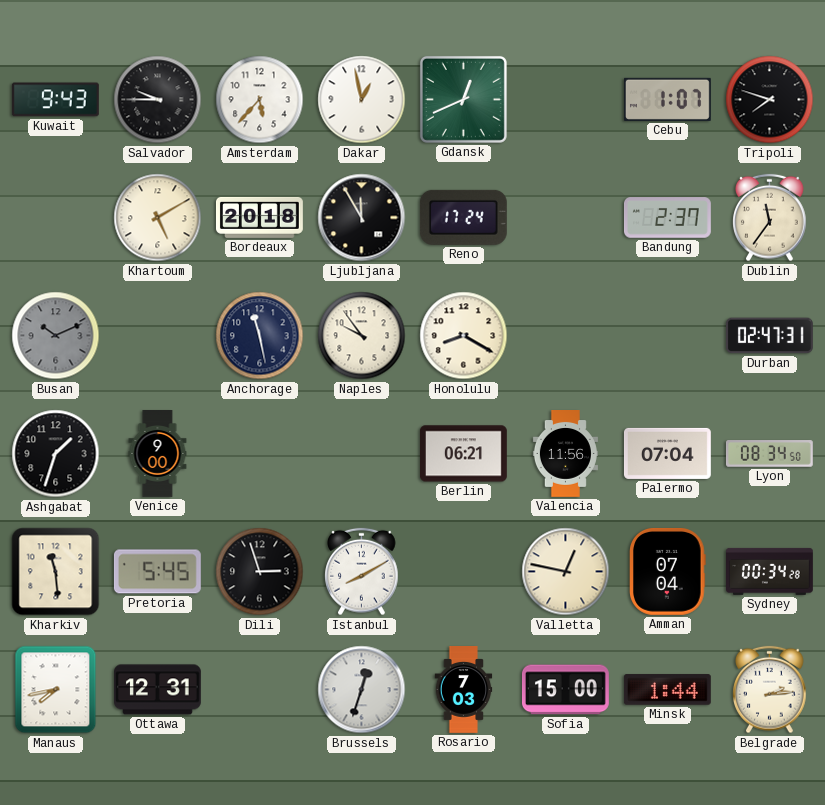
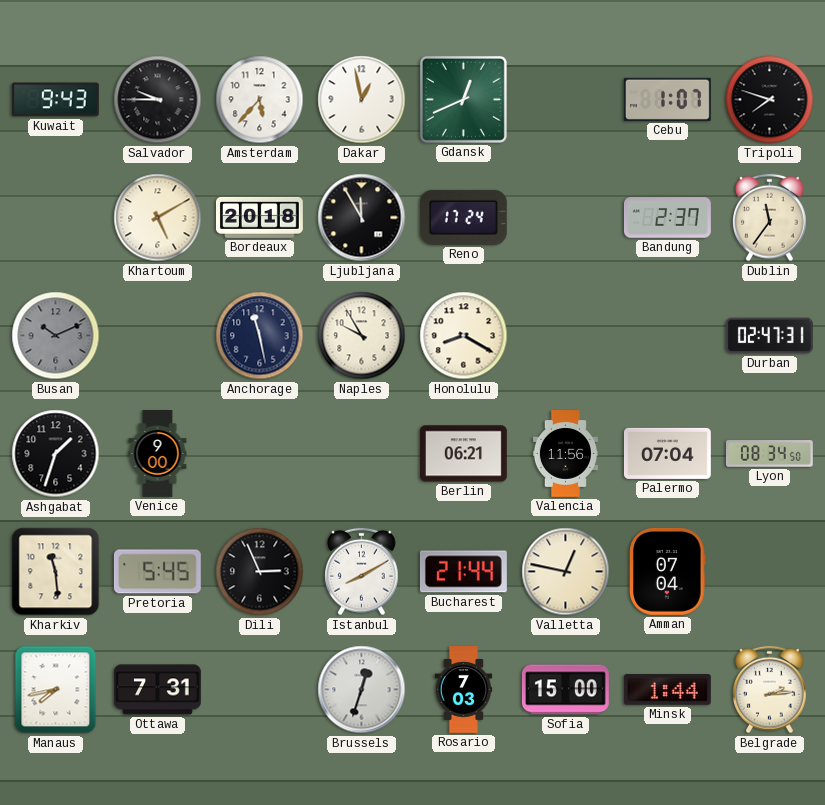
Naples: 9:54 -> 9:55 (362, 336)
Dili: 2:57 -> 2:56 (260, 572)
Bucharest: none -> 21:44 (463, 572)
Sydney: 00:34 -> none (770, 571)
Ottawa: 12:31 -> 7:31 (158, 690)
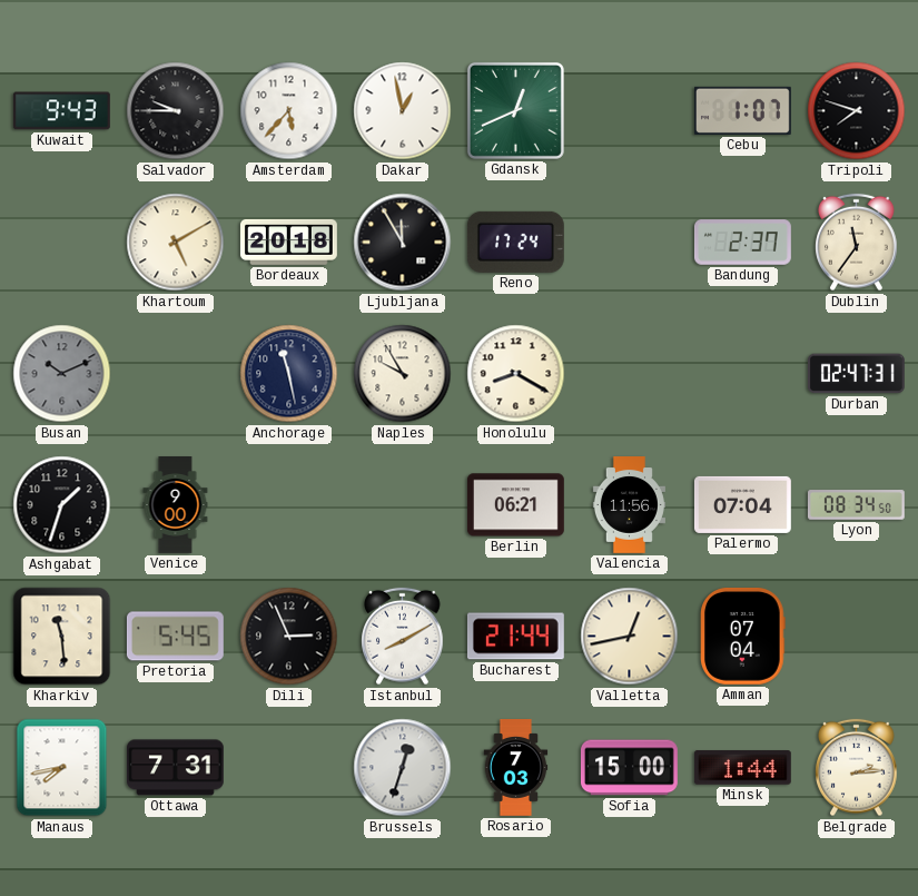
Valletta: 12:47 -> 12:43 (630, 637)
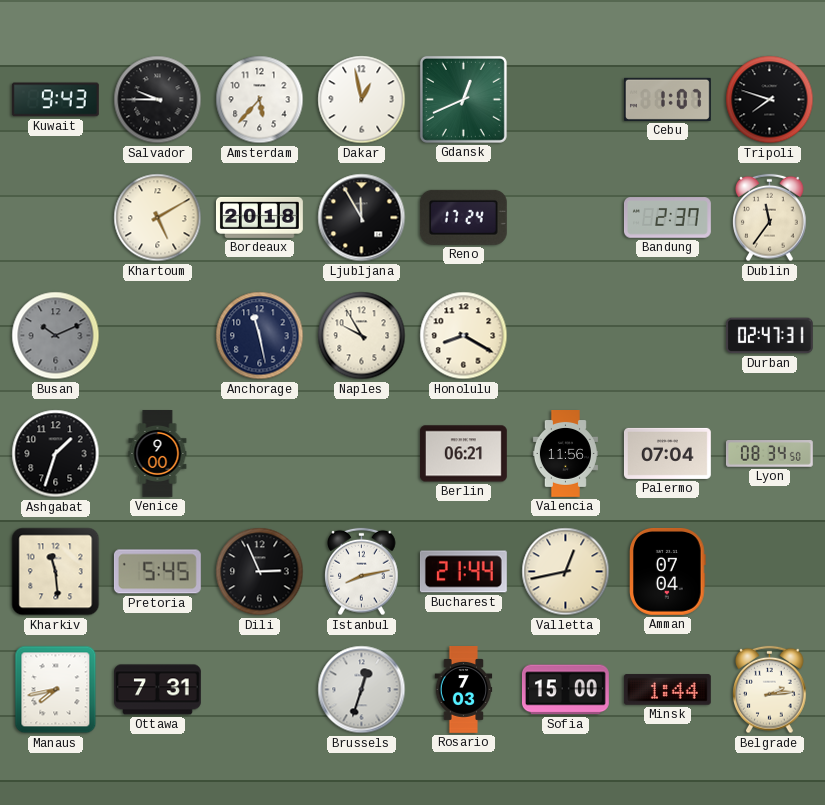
Istanbul: 8:10 -> 8:13 (362, 572)
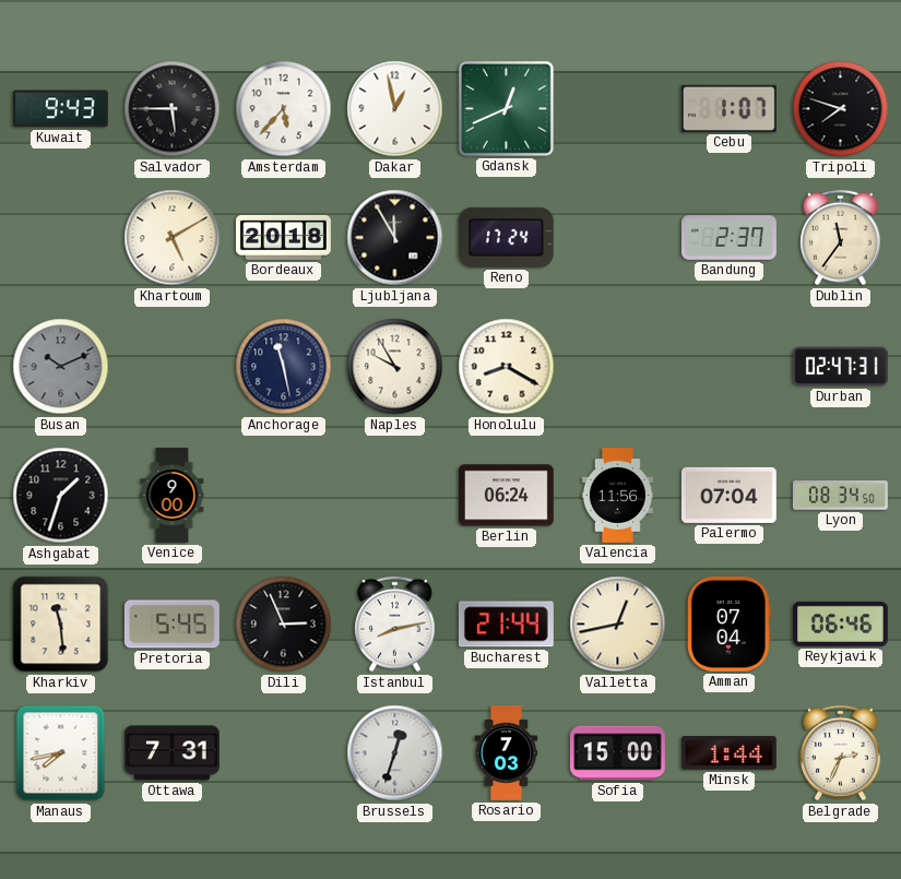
Salvador: 9:45 -> 5:45 (173, 109)
Berlin: 06:21 -> 06:24 (506, 496)
Reykjavik: none -> 06:46 (841, 623)
Belgrade: 2:14 -> 2:34 (841, 753)
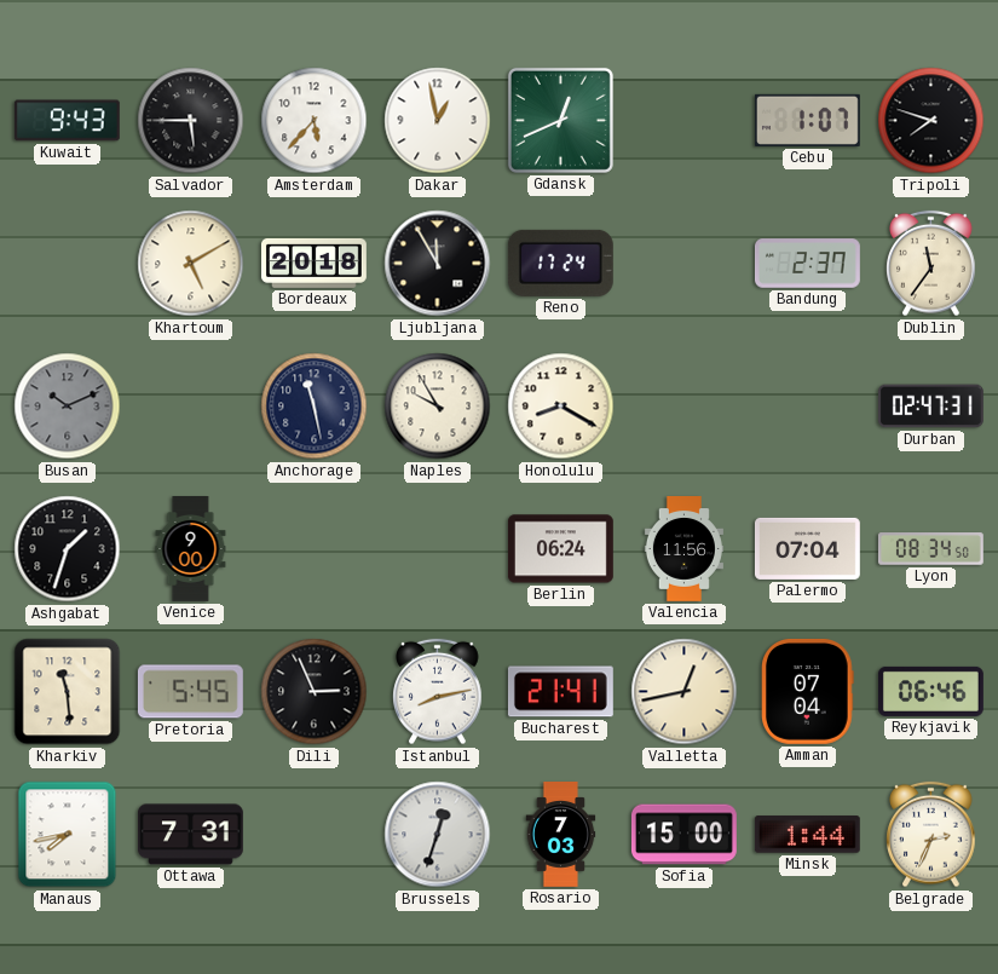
Bucharest: 21:44 -> 21:41 (560, 692)
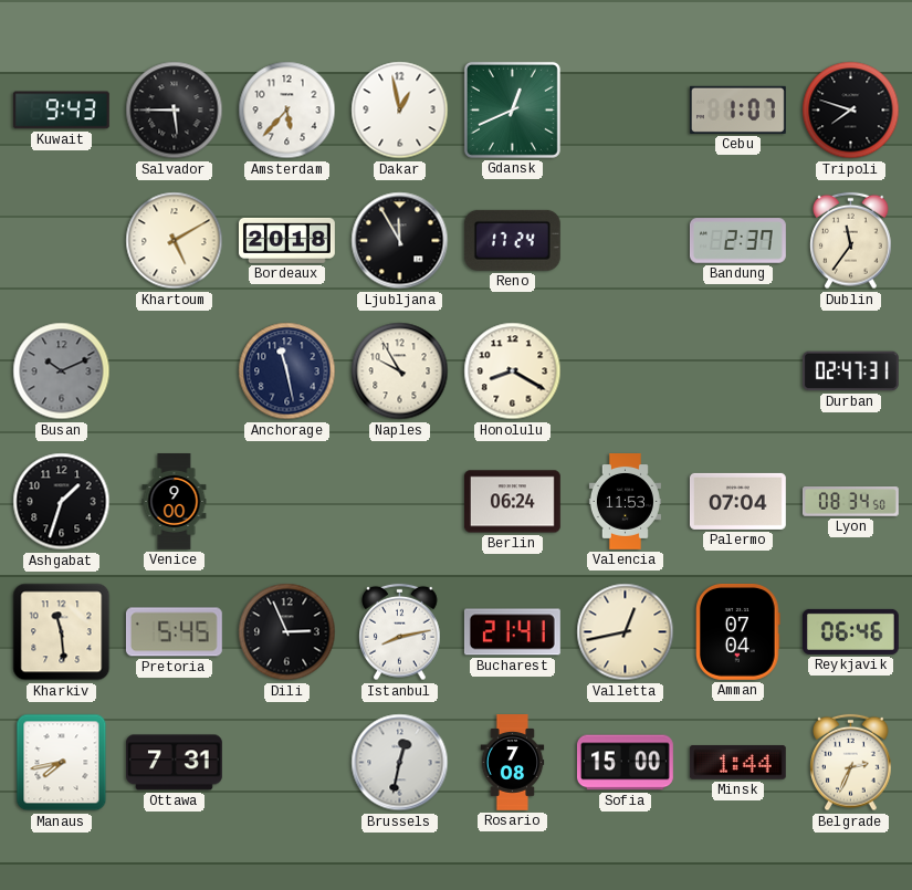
Valencia: 11:56 -> 11:53 (625, 502)
Brussels: 12:33 -> 12:32 (400, 763)
Rosario: 7:03 -> 7:08 (513, 763)
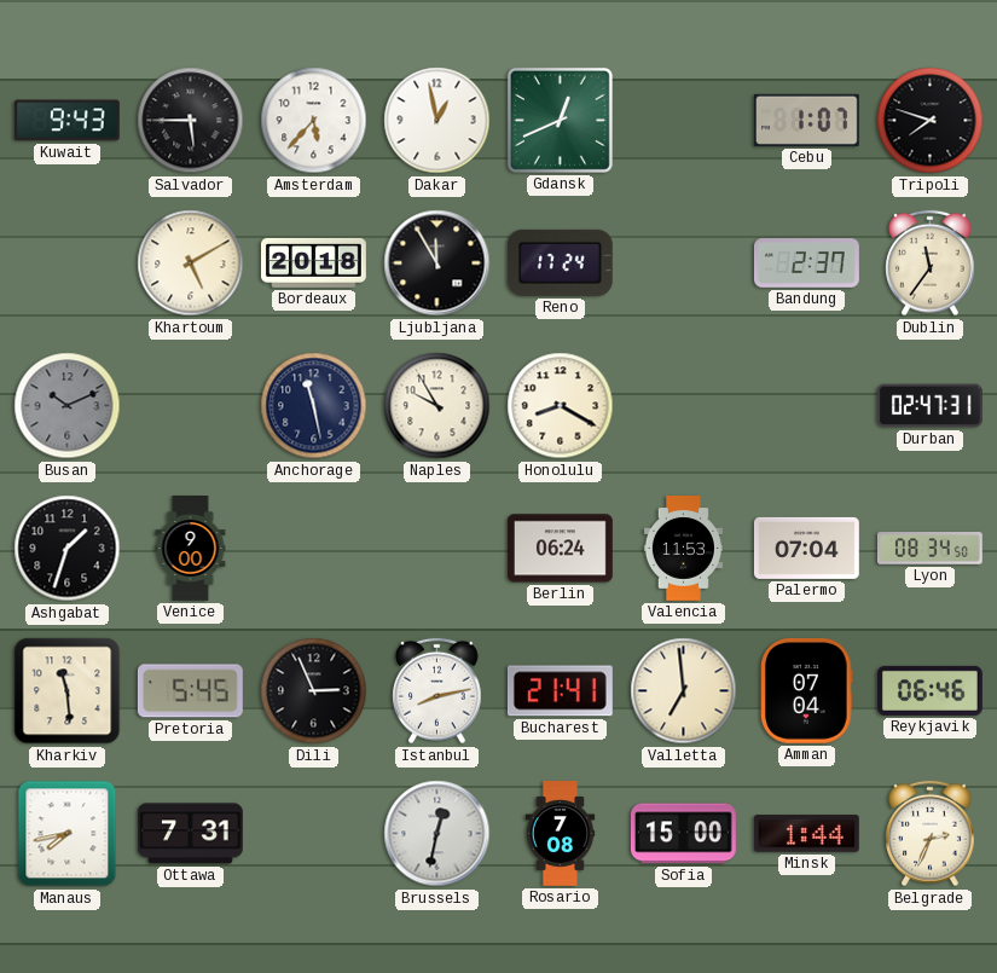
Valletta: 12:43 -> 6:59 (684, 691)
